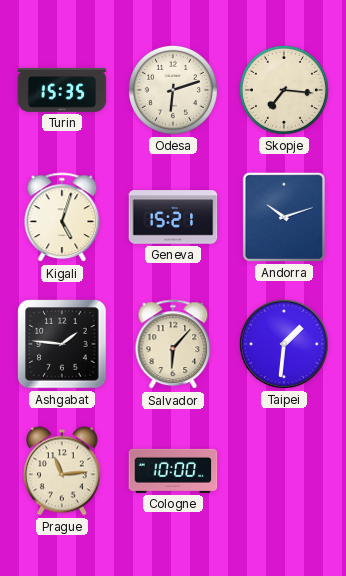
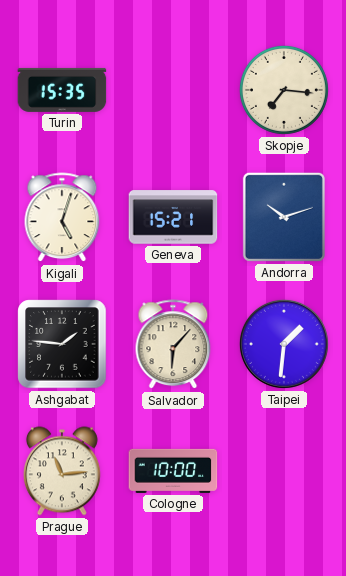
Odesa: 6:12 -> none (173, 90)
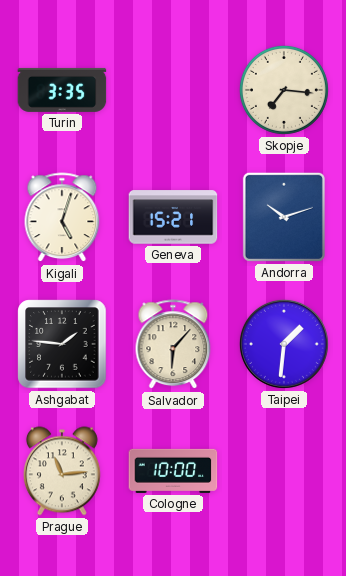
Turin: 15:35 -> 3:35 (62, 90)
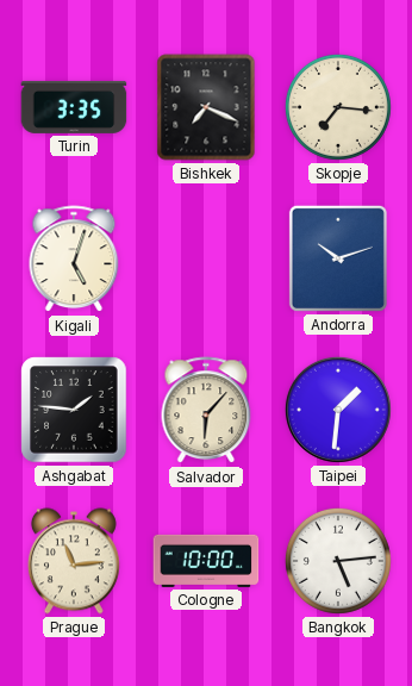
Bishkek: none -> 7:19 (206, 107)
Geneva: 15:21 -> none (173, 217)
Bangkok: none -> 5:14 (338, 561)
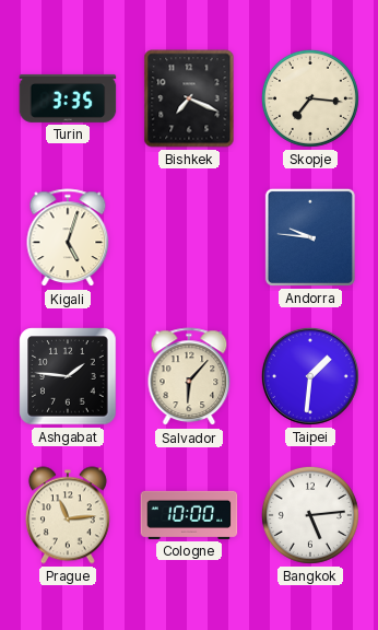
Andorra: 10:12 -> 9:46 (310, 237)
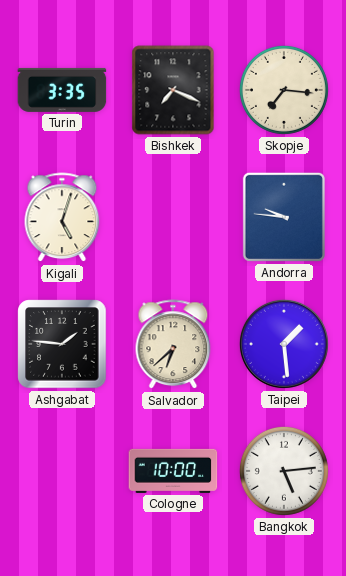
Salvador: 6:07 -> 6:38 (173, 345)
Taipei: 1:31 -> 1:29 (284, 344)
Prague: 11:14 -> none (68, 515)
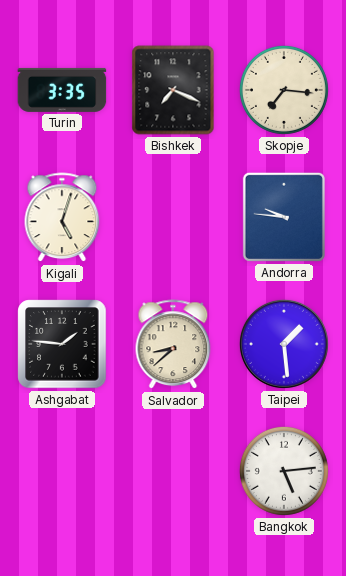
Salvador: 6:38 -> 8:38 (173, 345)
Cologne: 10:00 -> none (173, 471)
